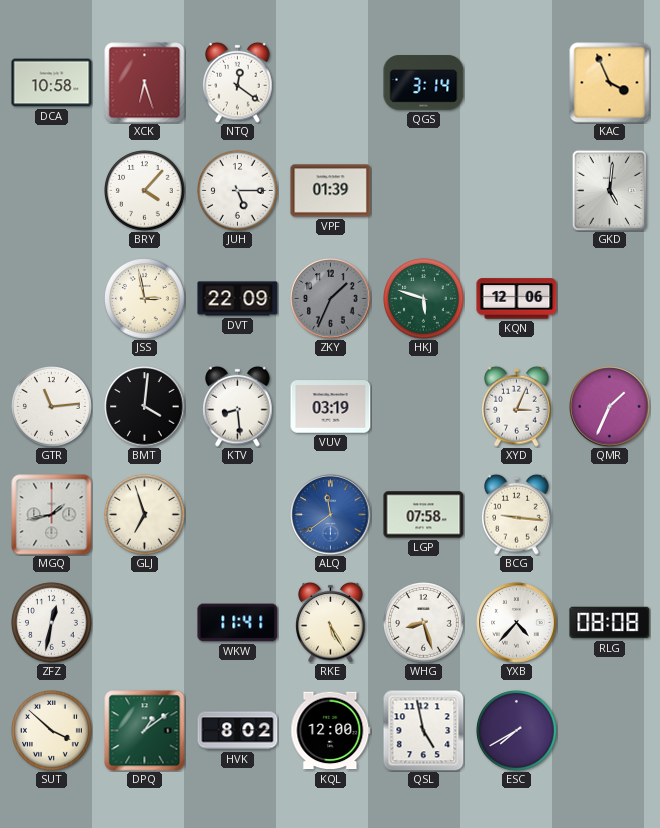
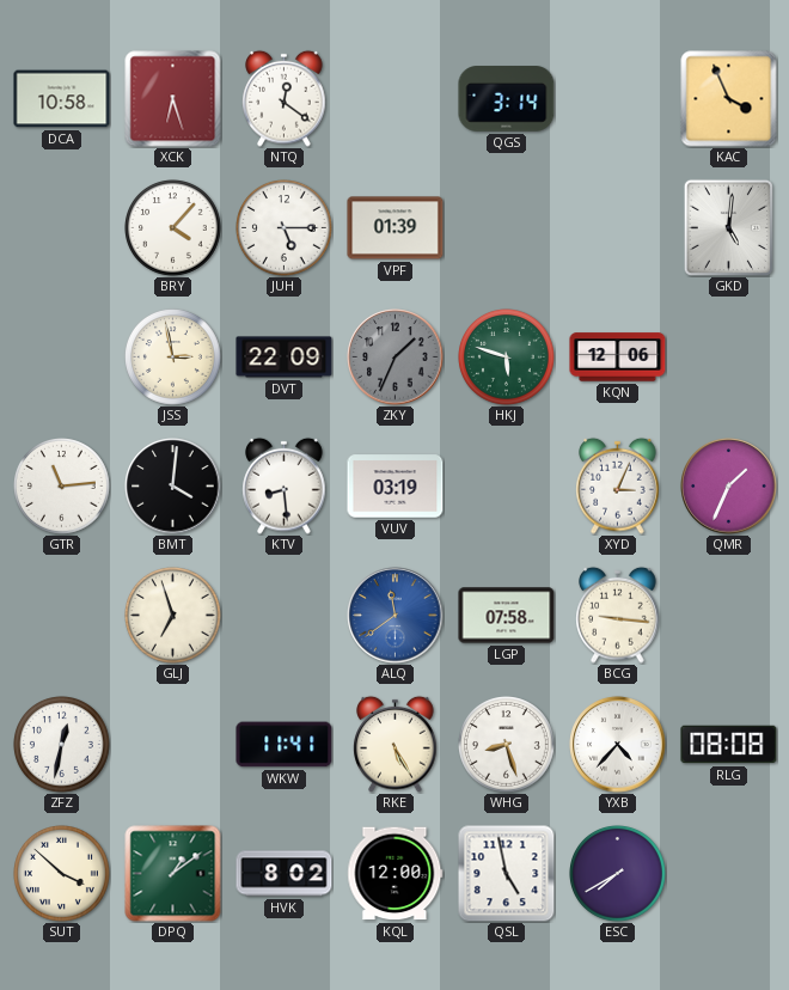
MGQ: 1:43 -> none (52, 515)
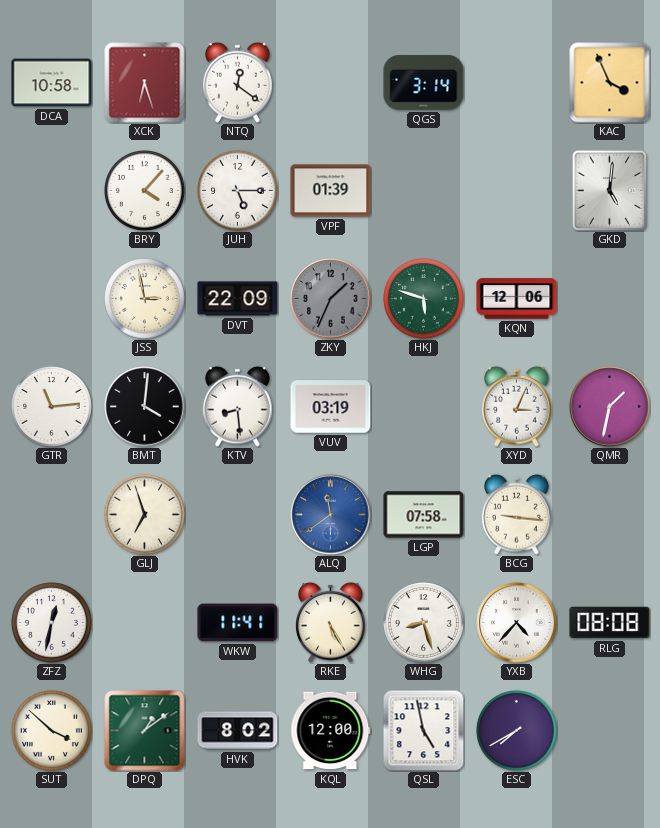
QMR: 1:34 -> 1:32 (610, 407)
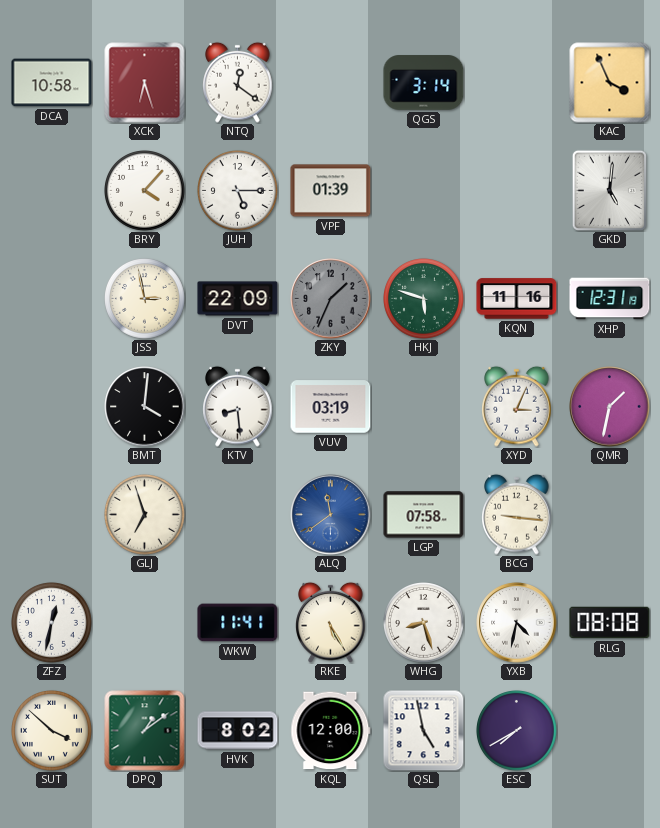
KQN: 12:06 -> 11:16 (517, 299)
XHP: none -> 12:31 (610, 299)
GTR: 11:14 -> none (52, 407)
YXB: 4:37 -> 4:32 (517, 623)
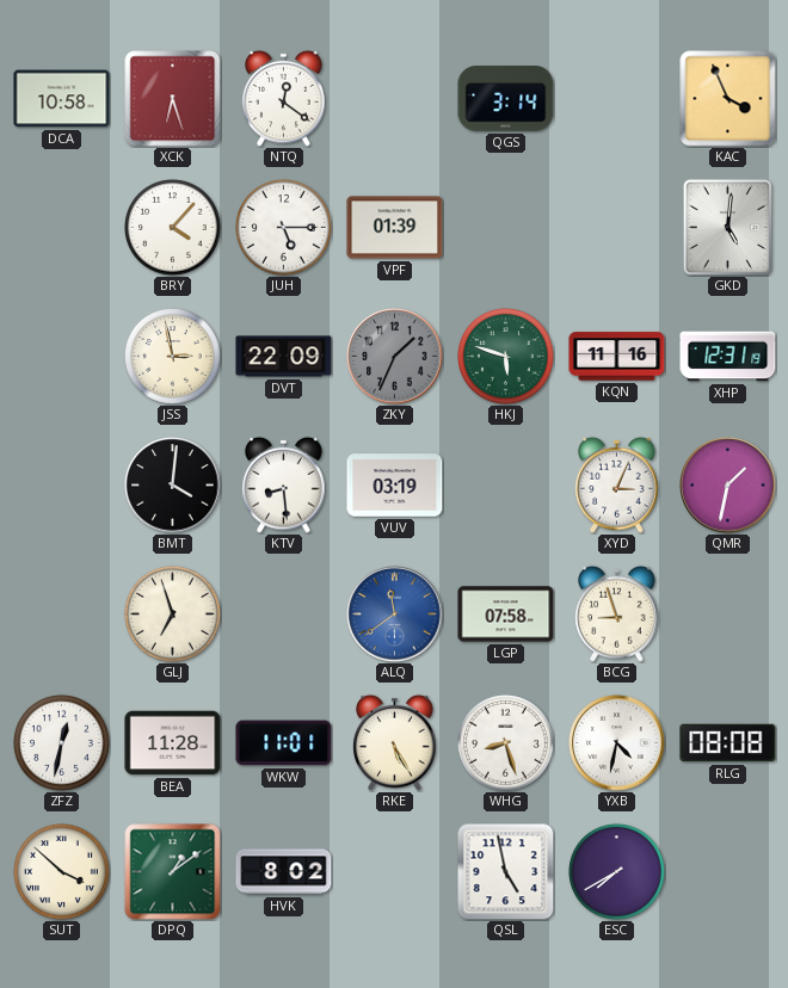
BCG: 9:16 -> 8:57 (617, 613)
BEA: none -> 11:28 (173, 743)
WKW: 11:41 -> 11:01 (284, 743)
KQL: 12:00 -> none (331, 731)
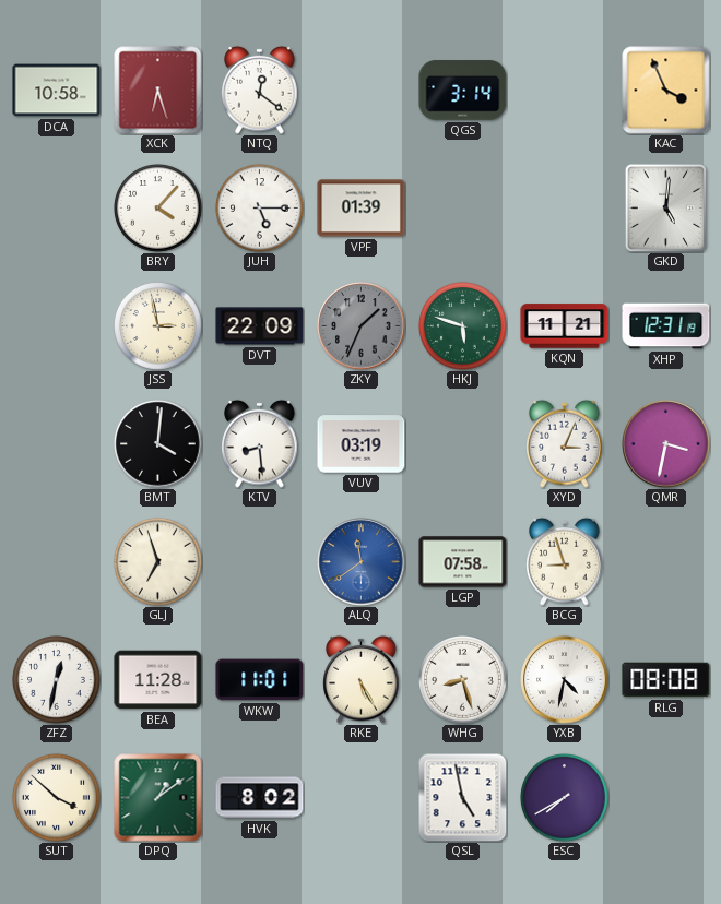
KQN: 11:16 -> 11:21 (565, 326)
QMR: 1:32 -> 3:32 (666, 444)
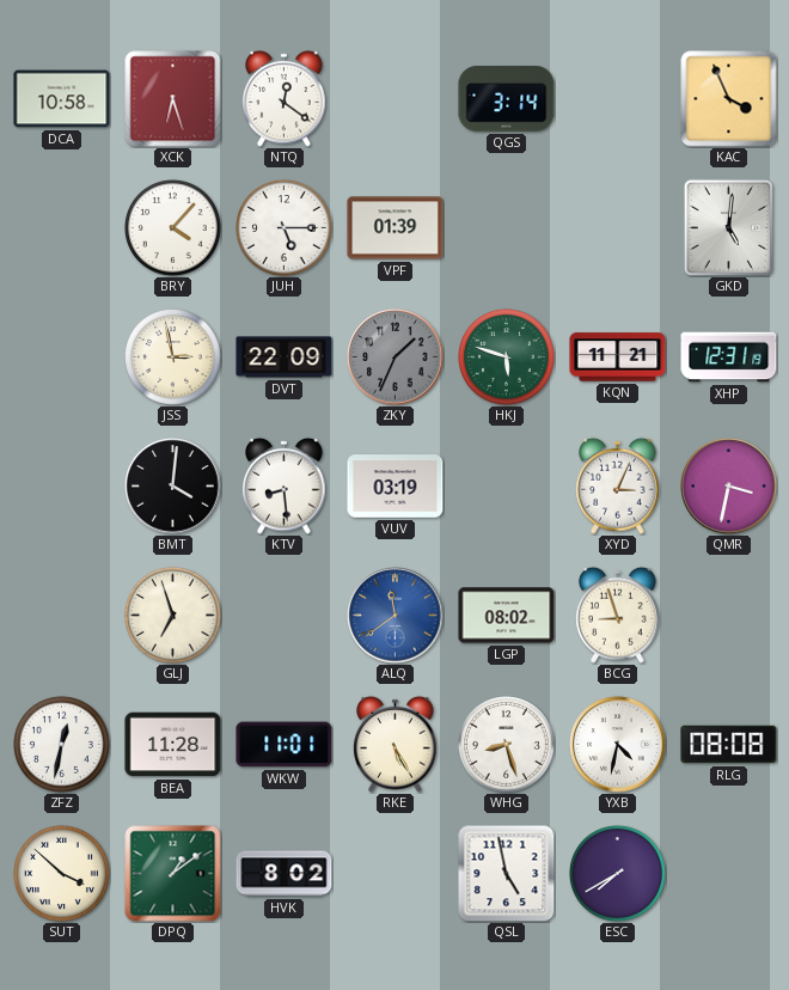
LGP: 07:58 -> 08:02 (507, 616)
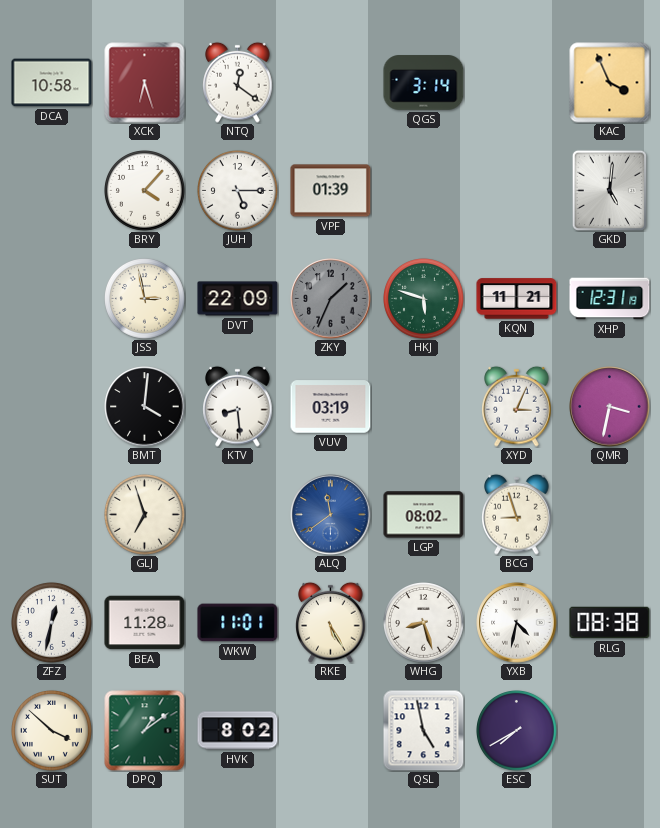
RLG: 08:08 -> 08:38 (610, 623)
